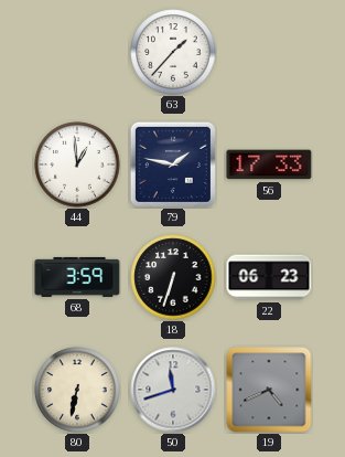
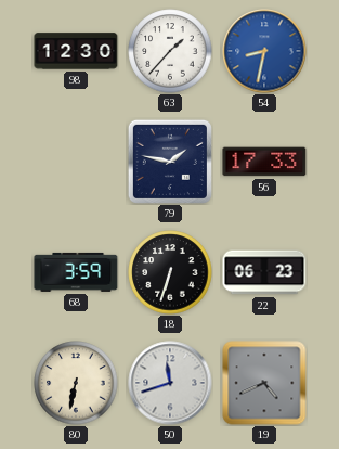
98: none -> 12:30 (76, 51)
54: none -> 8:32 (264, 51)
44: 12:59 -> none (77, 164)
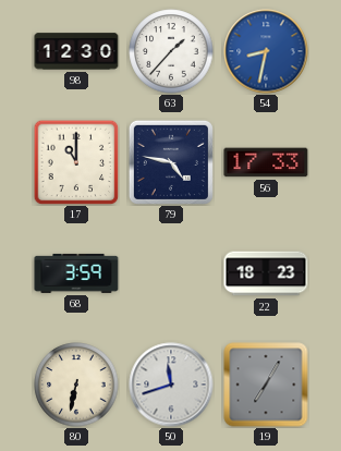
17: none -> 11:00 (76, 162)
79: 1:47 -> 4:47 (171, 162)
18: 6:33 -> none (170, 272)
22: 06:23 -> 18:23 (266, 273)
19: 4:41 -> 7:05 (266, 385)
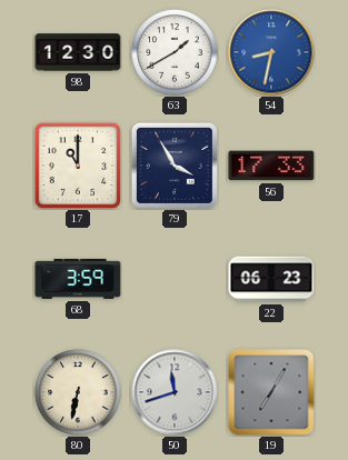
63: 1:37 -> 1:40 (175, 52)
79: 4:47 -> 3:55 (175, 166)
22: 18:23 -> 06:23 (271, 279)
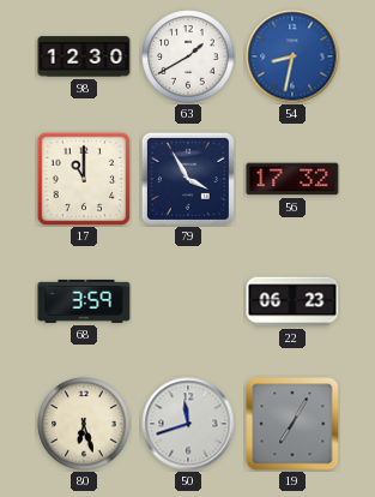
56: 17:33 -> 17:32 (292, 179)
80: 6:32 -> 6:27 (84, 424)
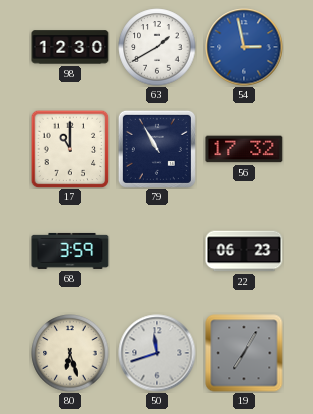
54: 8:32 -> 2:58 (244, 47)
79: 3:55 -> 10:55 (157, 149)
